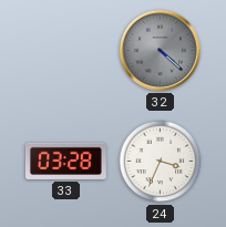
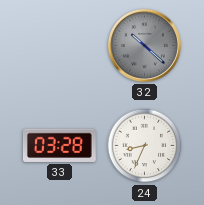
32: 4:22 -> 10:22 (144, 45)
24: 3:34 -> 8:34 (145, 146)
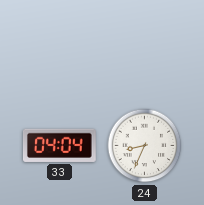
32: 10:22 -> none (144, 45)
33: 03:28 -> 04:04 (59, 145)
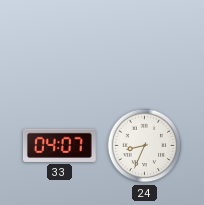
33: 04:04 -> 04:07 (59, 145)
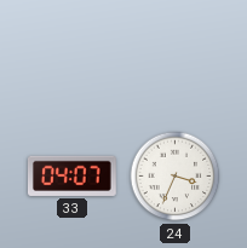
24: 8:34 -> 3:34 (176, 177)
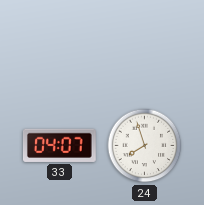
24: 3:34 -> 7:57 (145, 146)
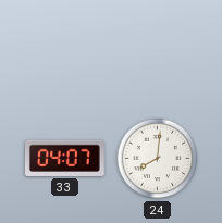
24: 7:57 -> 8:01 (158, 159)
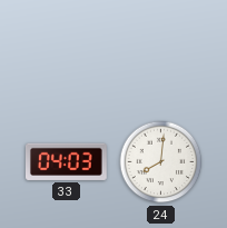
33: 04:07 -> 04:03 (66, 161)
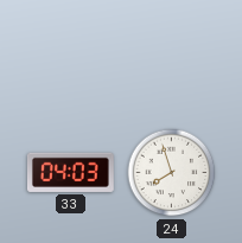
24: 8:01 -> 7:57 (172, 173)
